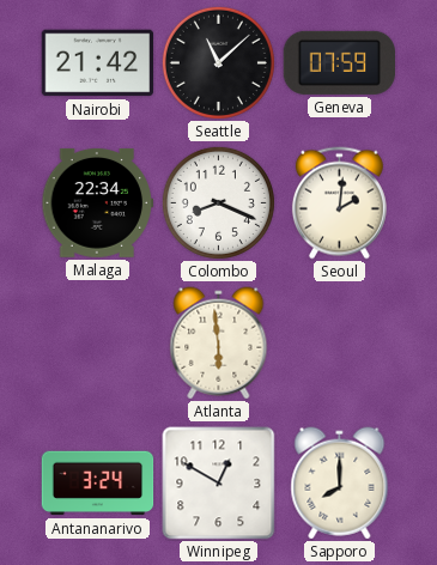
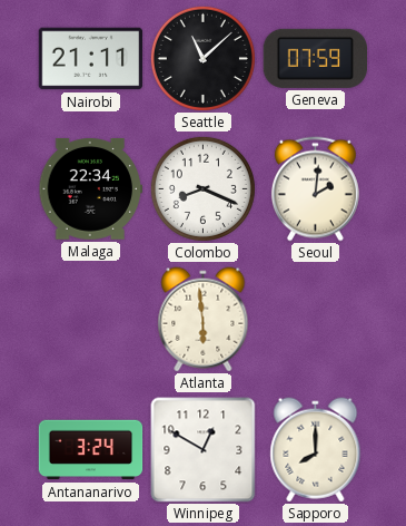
Nairobi: 21:42 -> 21:11 (91, 59)
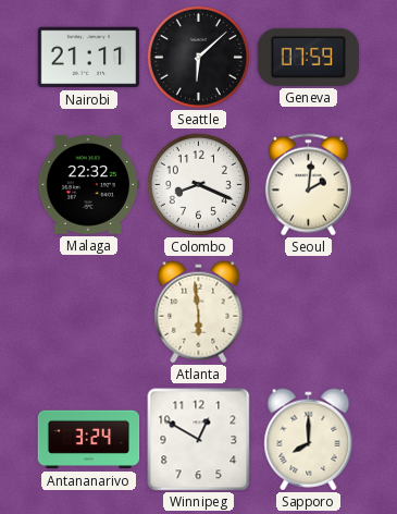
Seattle: 11:08 -> 6:08 (198, 57)
Malaga: 22:34 -> 22:32 (89, 184)
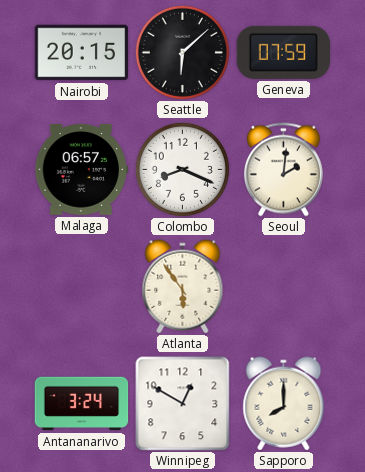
Nairobi: 21:11 -> 20:15 (82, 53)
Malaga: 22:32 -> 06:57 (82, 169)
Atlanta: 5:59 -> 5:54 (183, 287)
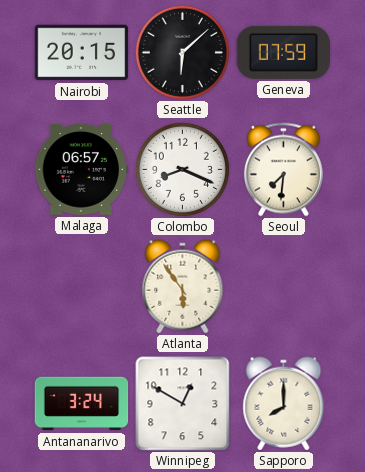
Seoul: 2:01 -> 7:31 (283, 170)
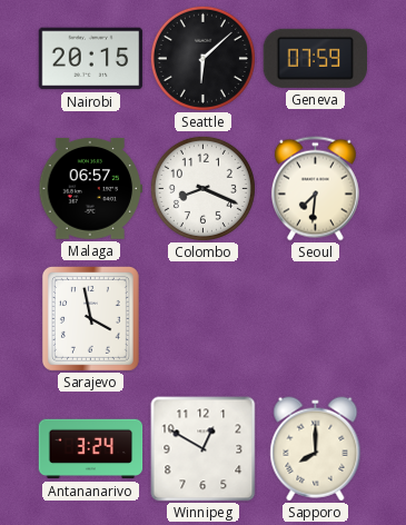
Sarajevo: none -> 3:58 (90, 318)
Atlanta: 5:54 -> none (183, 287)
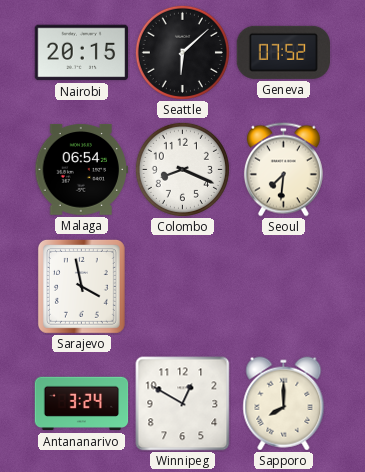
Geneva: 07:59 -> 07:52 (283, 52)
Malaga: 06:57 -> 06:54 (82, 169)
